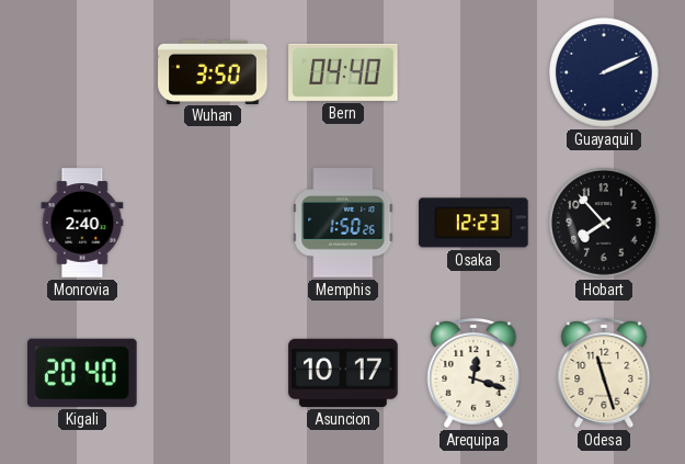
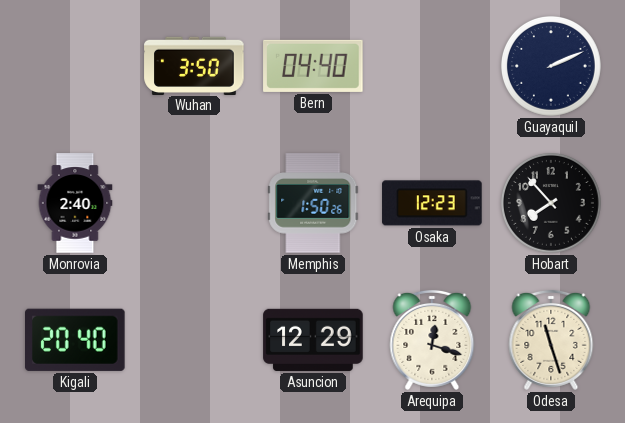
Asuncion: 10:17 -> 12:29 (313, 340)
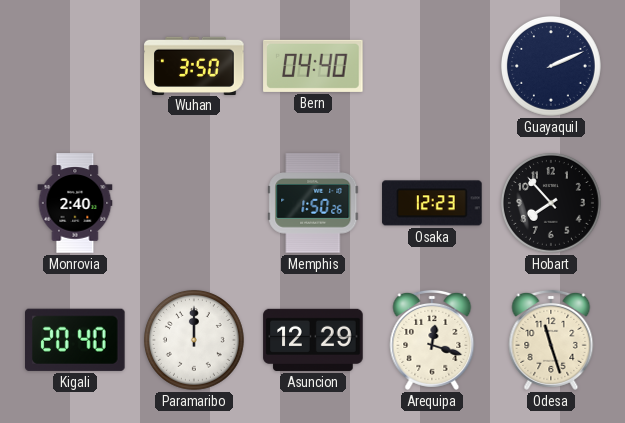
Paramaribo: none -> 12:00 (194, 340)
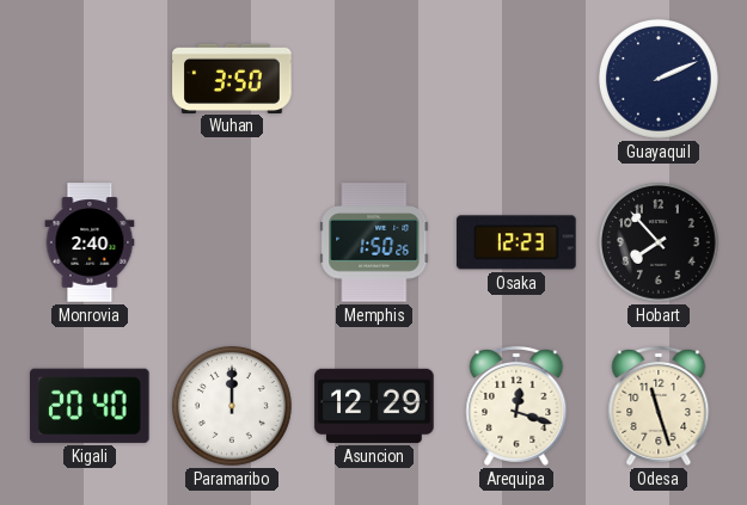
Bern: 04:40 -> none (313, 66)
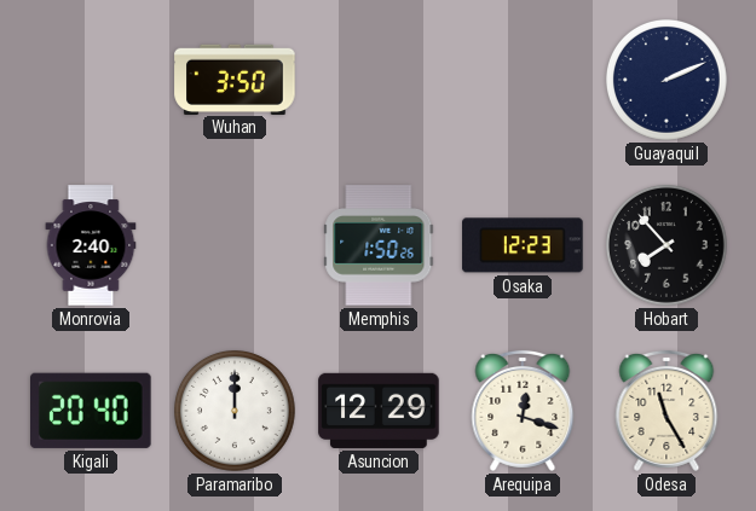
Odesa: 11:27 -> 11:25 (666, 411)
